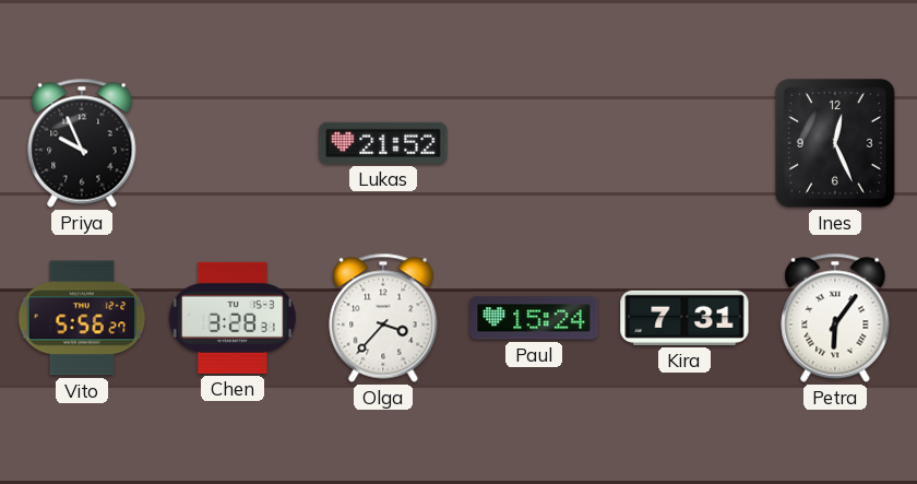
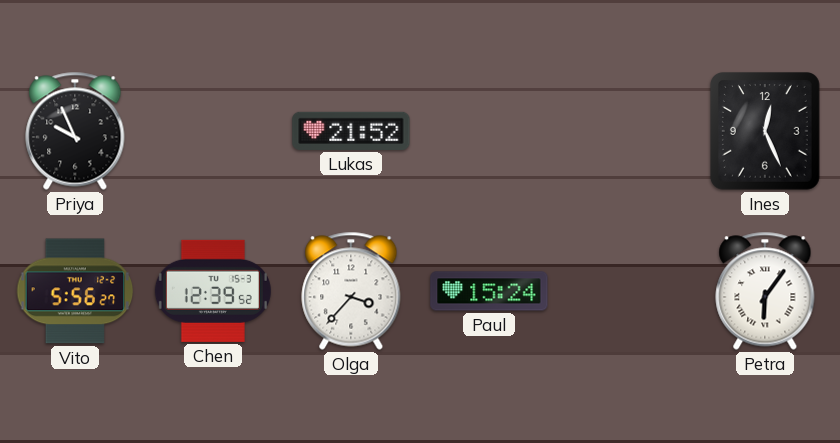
Chen: 3:28 -> 12:39 (213, 291)
Kira: 7:31 -> none (684, 318)
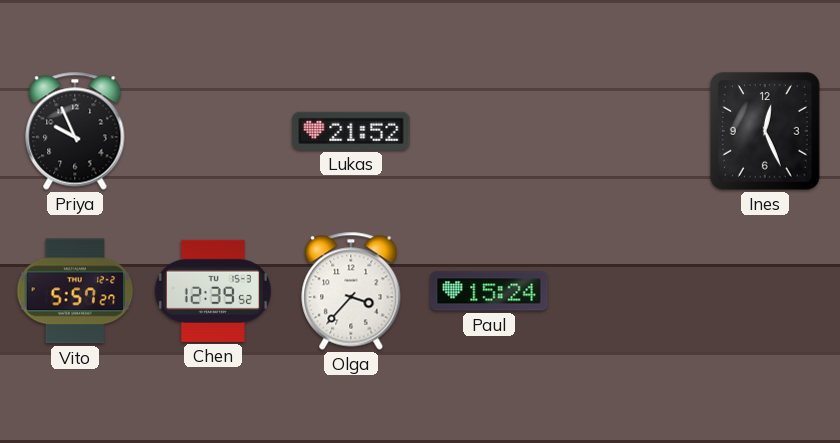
Vito: 5:56 -> 5:57 (75, 291)
Petra: 6:06 -> none (765, 291)
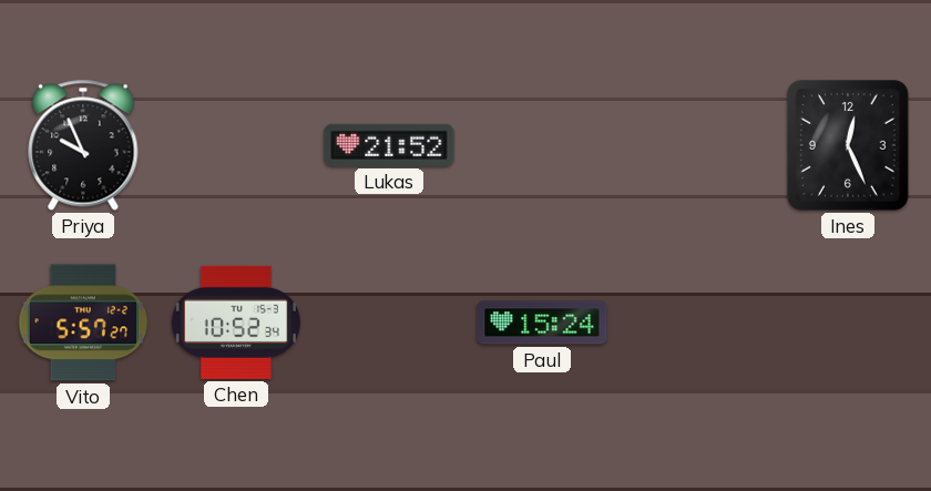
Chen: 12:39 -> 10:52 (236, 323)
Olga: 3:37 -> none (351, 291)
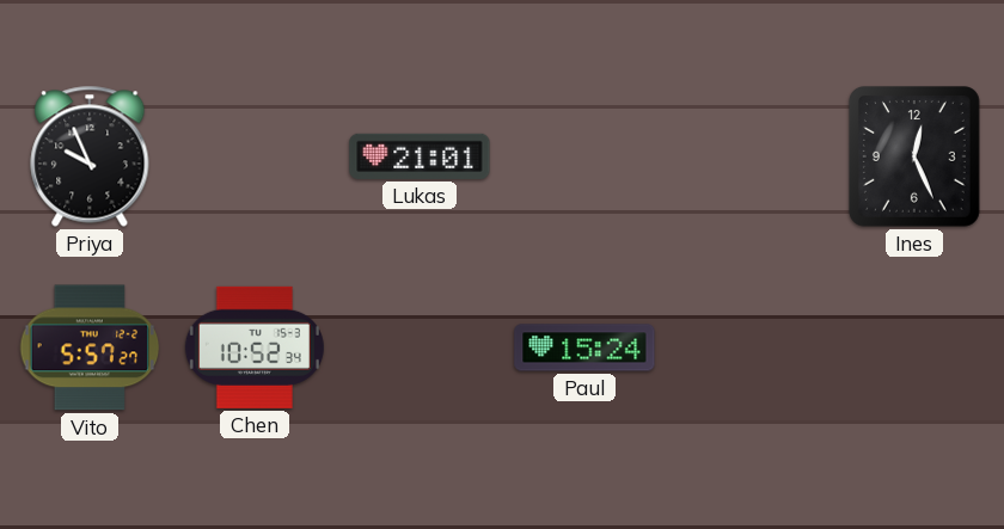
Lukas: 21:52 -> 21:01 (420, 156)
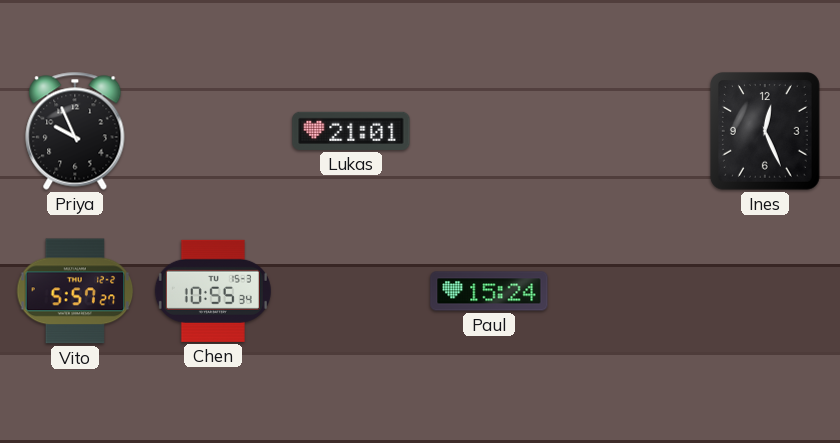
Chen: 10:52 -> 10:55 (213, 291)
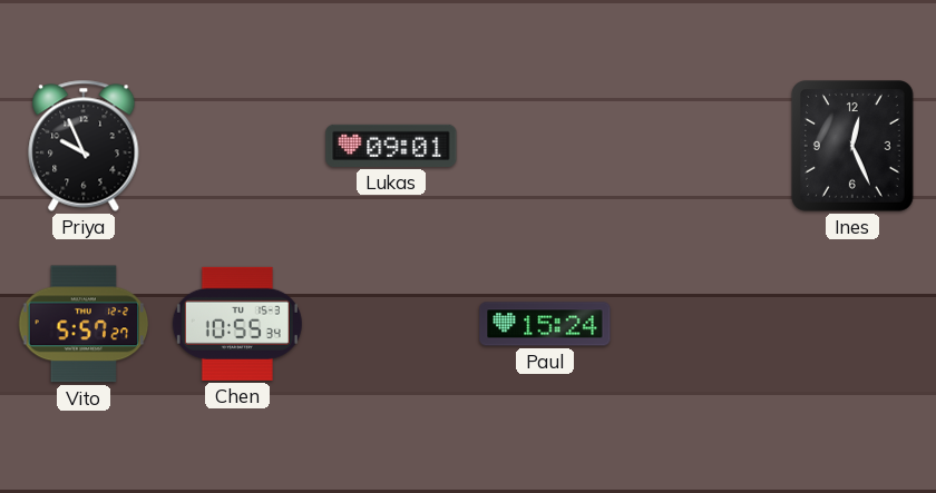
Lukas: 21:01 -> 09:01 (391, 146)
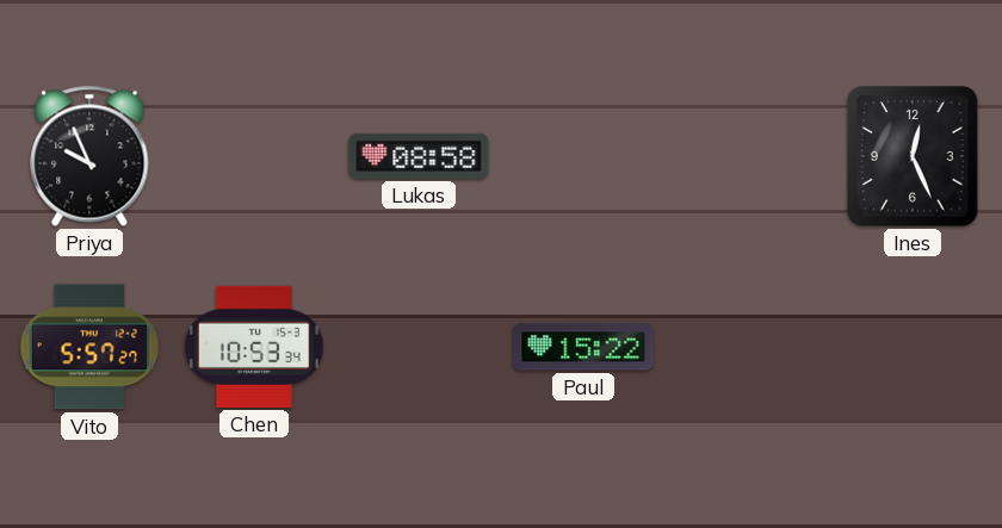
Lukas: 09:01 -> 08:58 (419, 156)
Chen: 10:55 -> 10:53 (254, 347)
Paul: 15:24 -> 15:22 (583, 347)
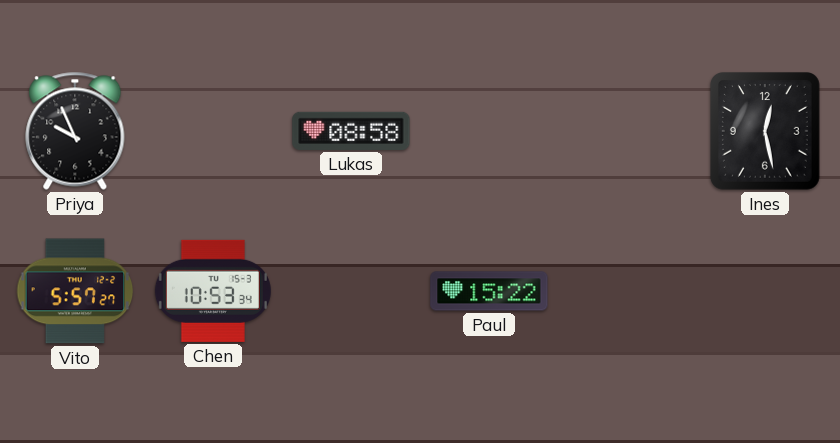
Ines: 12:26 -> 12:28 (765, 132)
